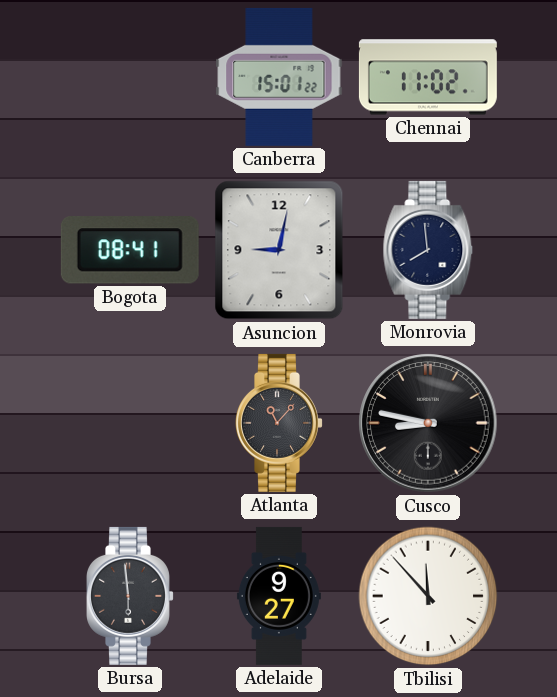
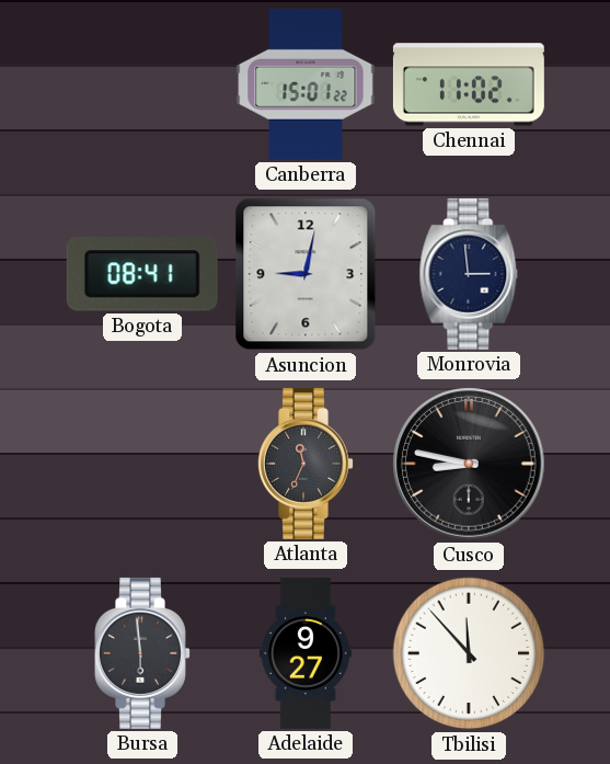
Monrovia: 7:59 -> 2:59 (469, 274)
Atlanta: 11:07 -> 11:34 (307, 464)
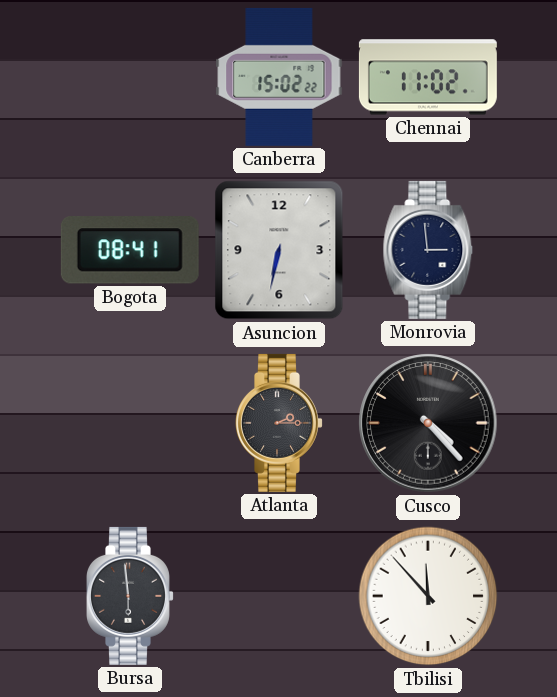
Canberra: 15:01 -> 15:02 (279, 77)
Asuncion: 9:02 -> 6:32 (279, 250)
Atlanta: 11:34 -> 2:15 (280, 423)
Cusco: 8:47 -> 4:23 (428, 423)
Adelaide: 9:27 -> none (306, 653)
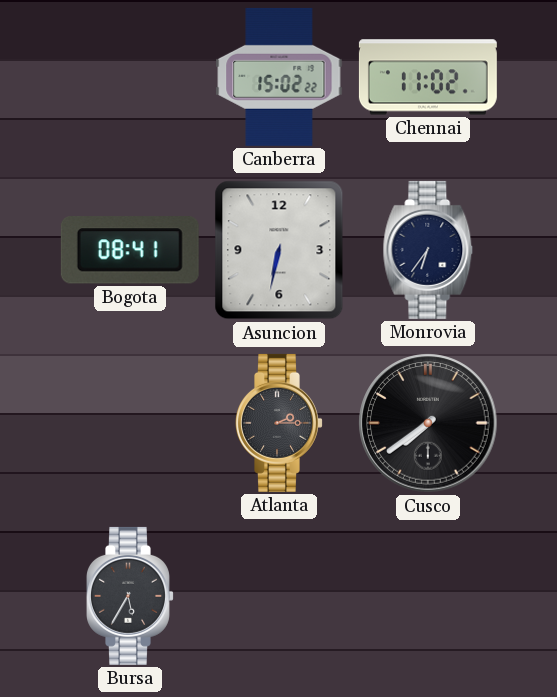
Monrovia: 2:59 -> 6:36 (428, 250)
Cusco: 4:23 -> 7:39 (428, 423)
Bursa: 5:59 -> 5:35 (131, 596)
Tbilisi: 11:53 -> none (428, 596)
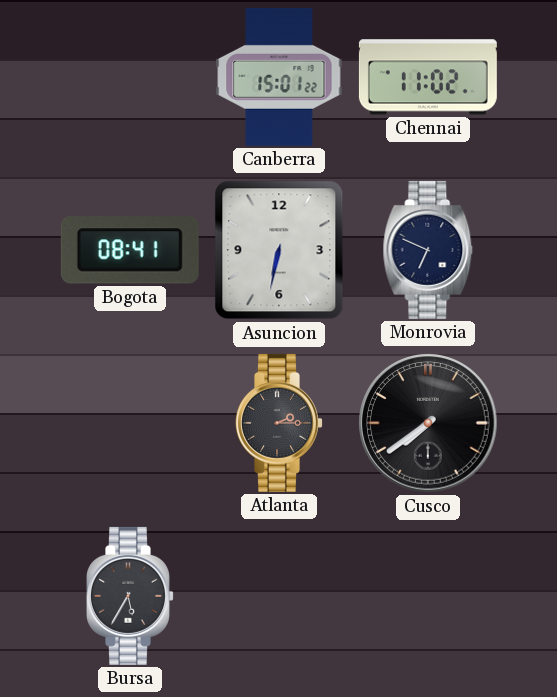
Canberra: 15:02 -> 15:01 (279, 77)
Monrovia: 6:36 -> 6:49 (428, 250)
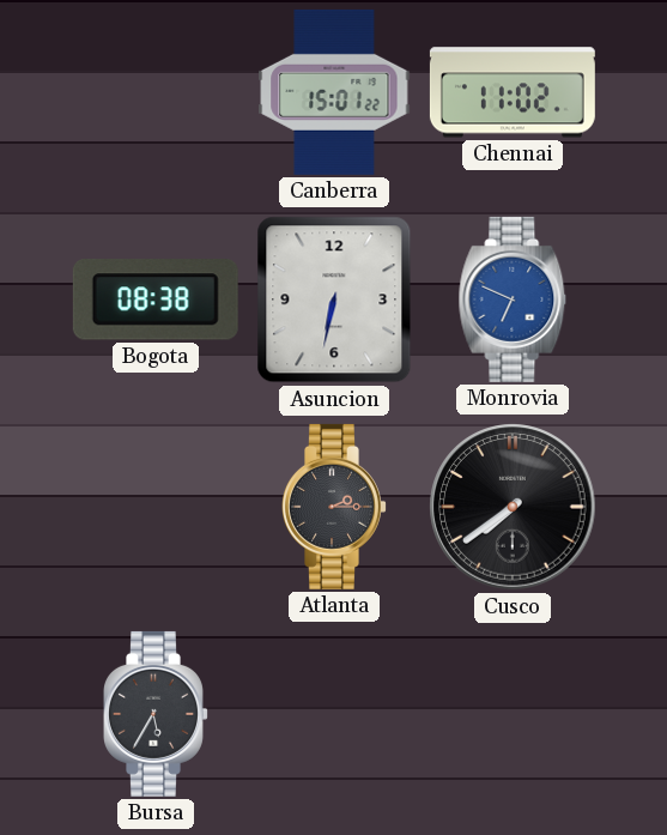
Bogota: 08:41 -> 08:38 (156, 299)
Monrovia dial: navy -> blue (513, 299)
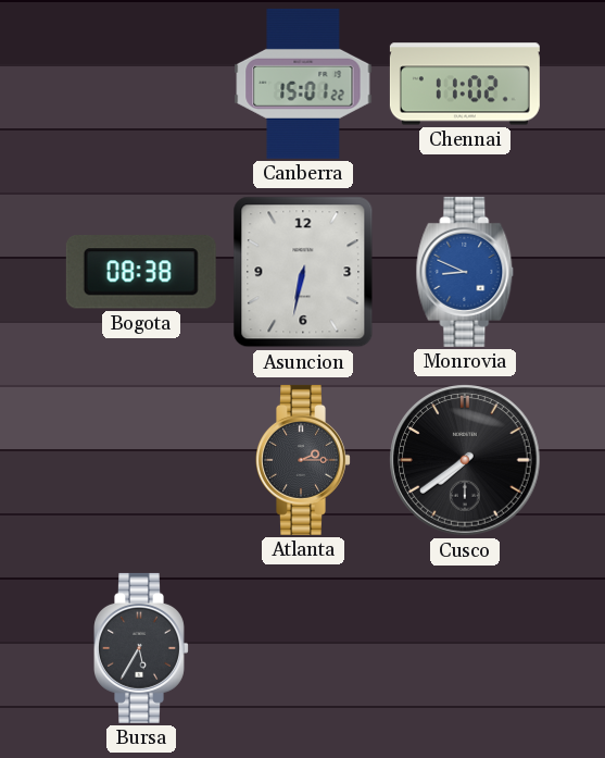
Monrovia: 6:49 -> 8:49 (465, 272)
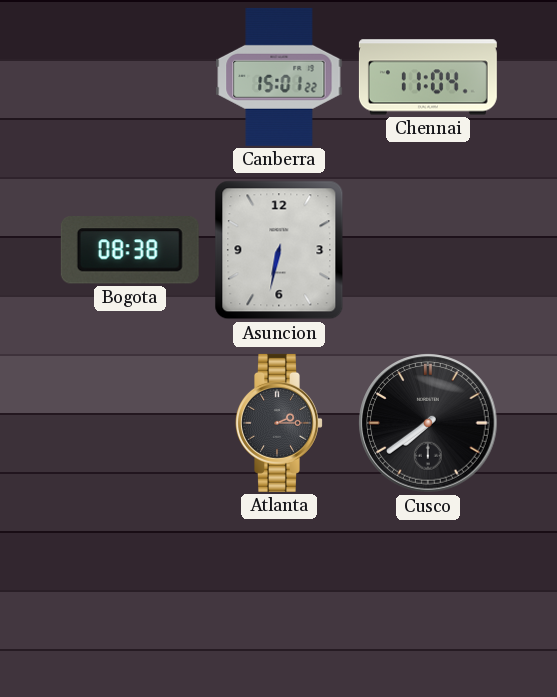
Chennai: 11:02 -> 11:04 (428, 77)
Monrovia: 8:49 -> none (465, 272)
Bursa: 5:35 -> none (142, 648)
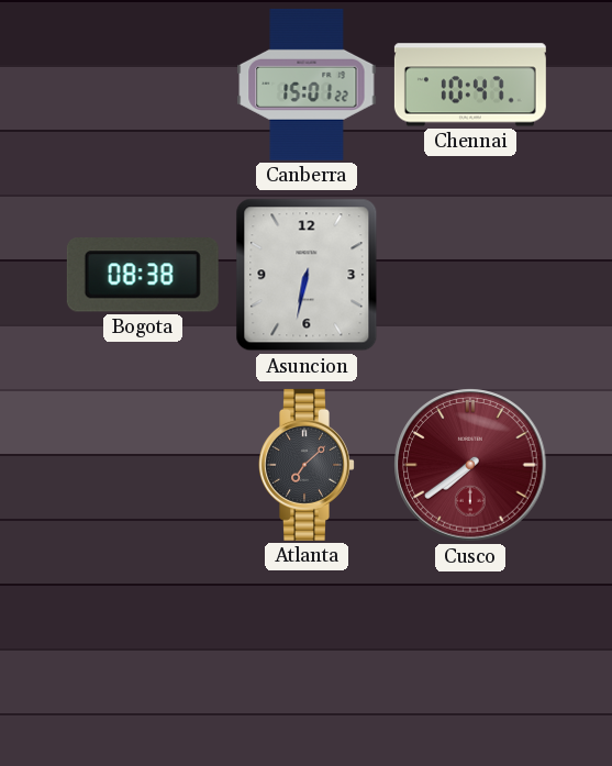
Chennai: 11:04 -> 10:47 (470, 85)
Atlanta: 2:15 -> 7:08 (308, 465)
Cusco dial: black -> burgundy (470, 465)
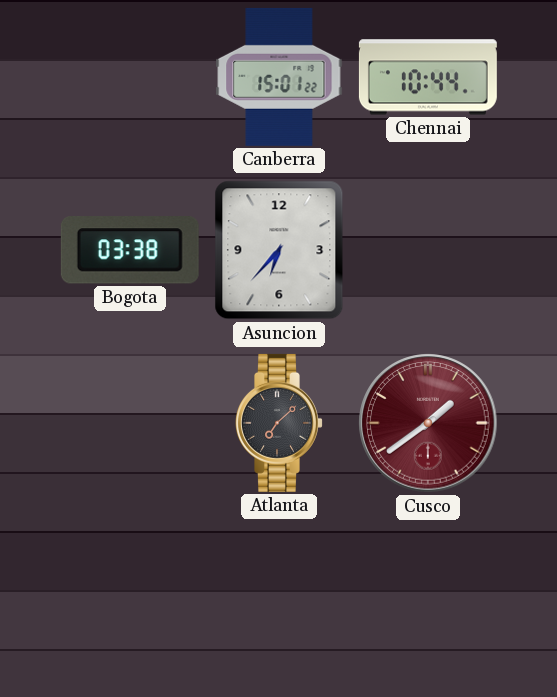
Chennai: 10:47 -> 10:44 (428, 77)
Bogota: 08:38 -> 03:38 (130, 250)
Asuncion: 6:32 -> 6:37 (279, 250)
Cusco: 7:39 -> 1:39 (428, 423)
